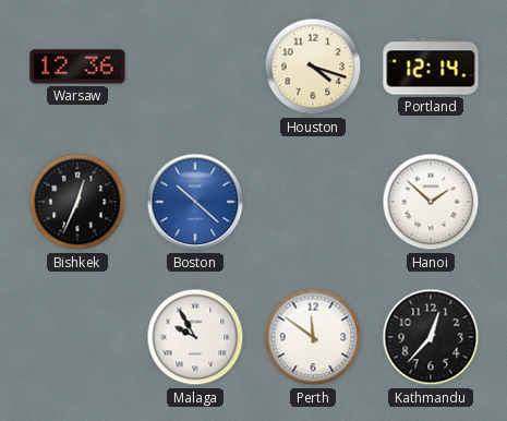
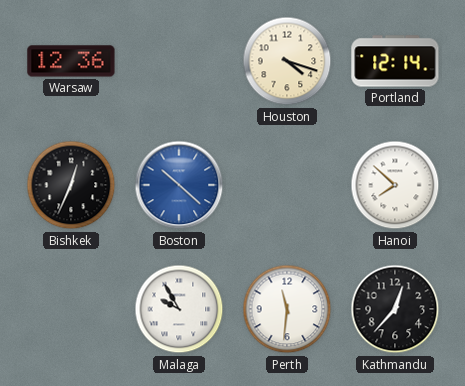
Hanoi: 1:52 -> 7:52 (395, 185)
Perth: 11:51 -> 11:31 (287, 309)
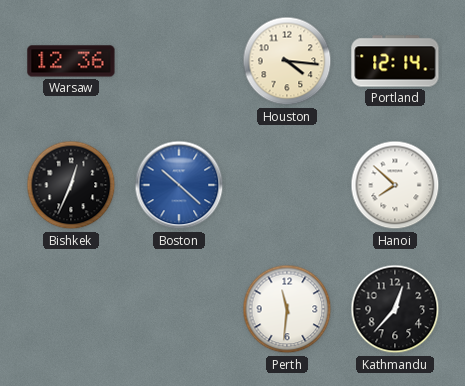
Houston: 4:18 -> 4:16 (287, 61)
Malaga: 9:55 -> none (179, 309)
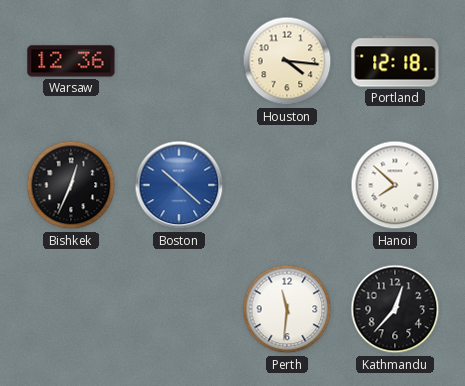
Portland: 12:14 -> 12:18 (395, 61)
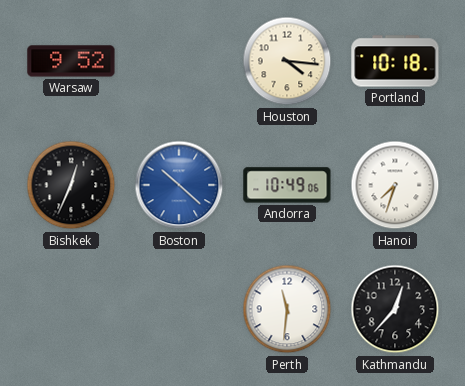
Warsaw: 12:36 -> 9:52 (71, 61)
Portland: 12:18 -> 10:18 (395, 61)
Andorra: none -> 10:49 (287, 185)
Hanoi: 7:52 -> 7:33 (395, 185)
